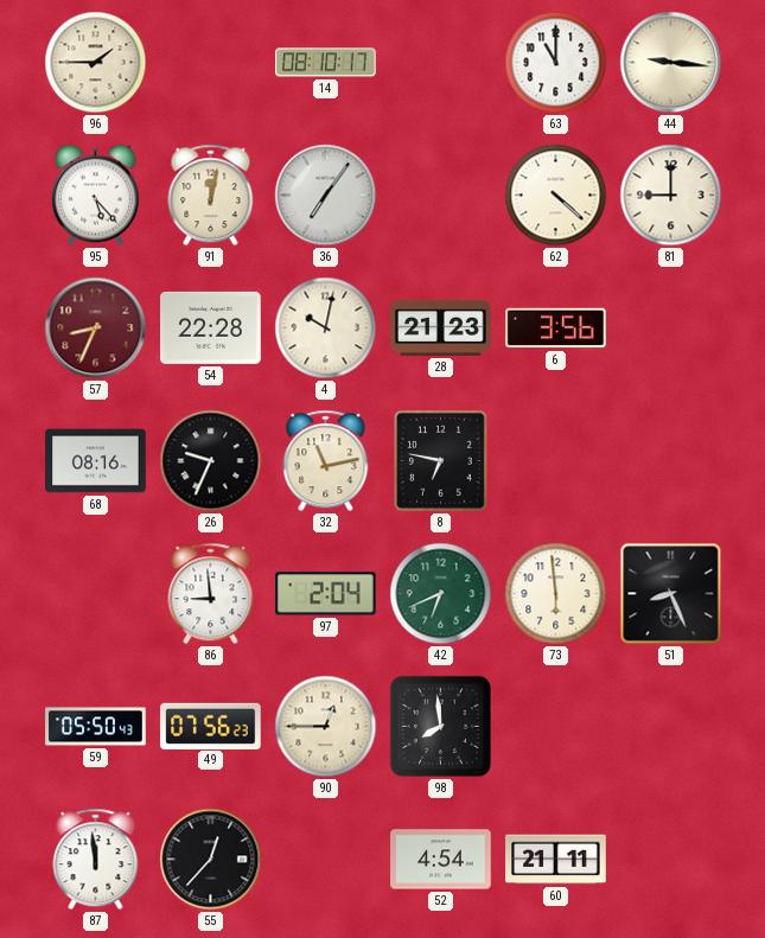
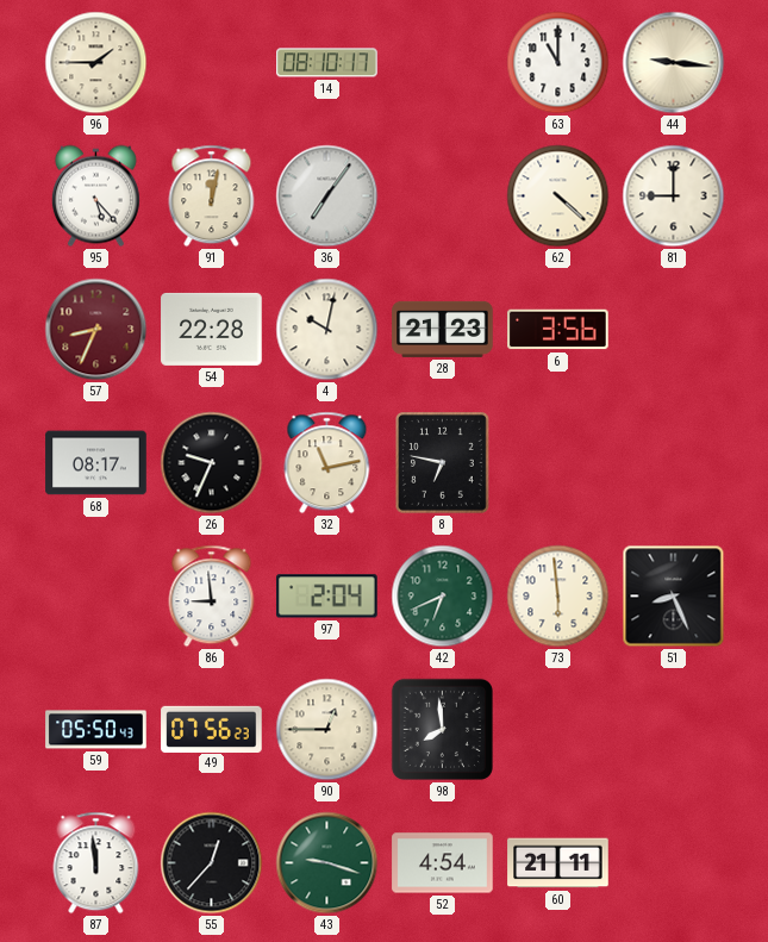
68: 08:16 -> 08:17 (96, 463)
43: none -> 9:18 (327, 863)
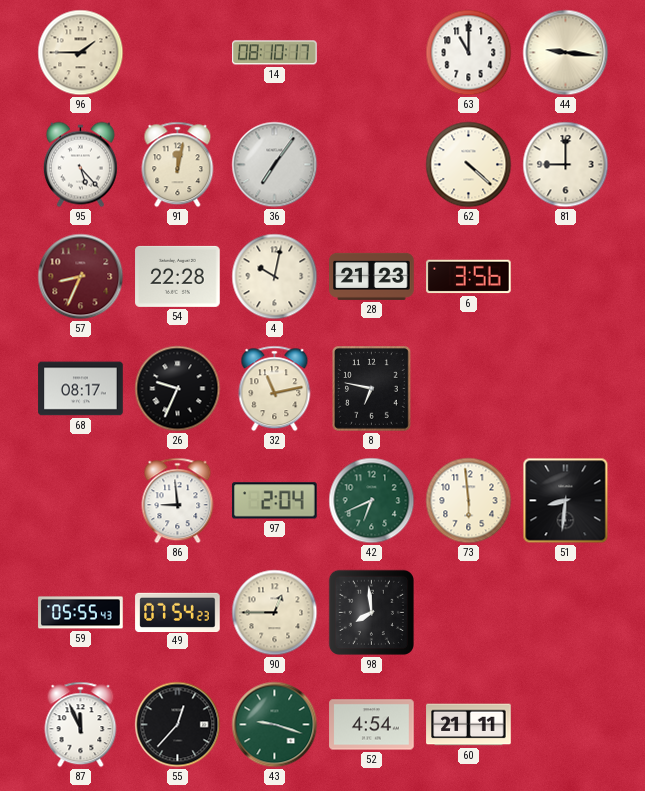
51: 8:26 -> 8:31 (566, 501)
59: 05:50 -> 05:55 (81, 613)
49: 07:56 -> 07:54 (178, 612)
87: 11:59 -> 11:56 (81, 725)
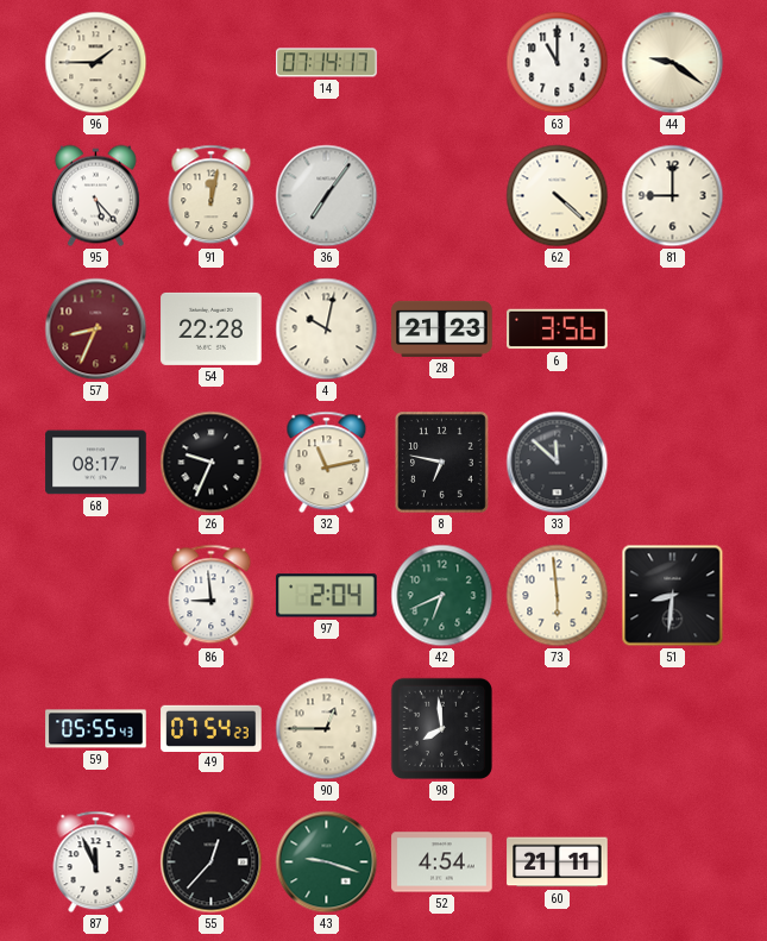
14: 08:10 -> 07:14 (327, 63)
44: 9:16 -> 9:21 (673, 63)
33: none -> 11:52 (558, 463)
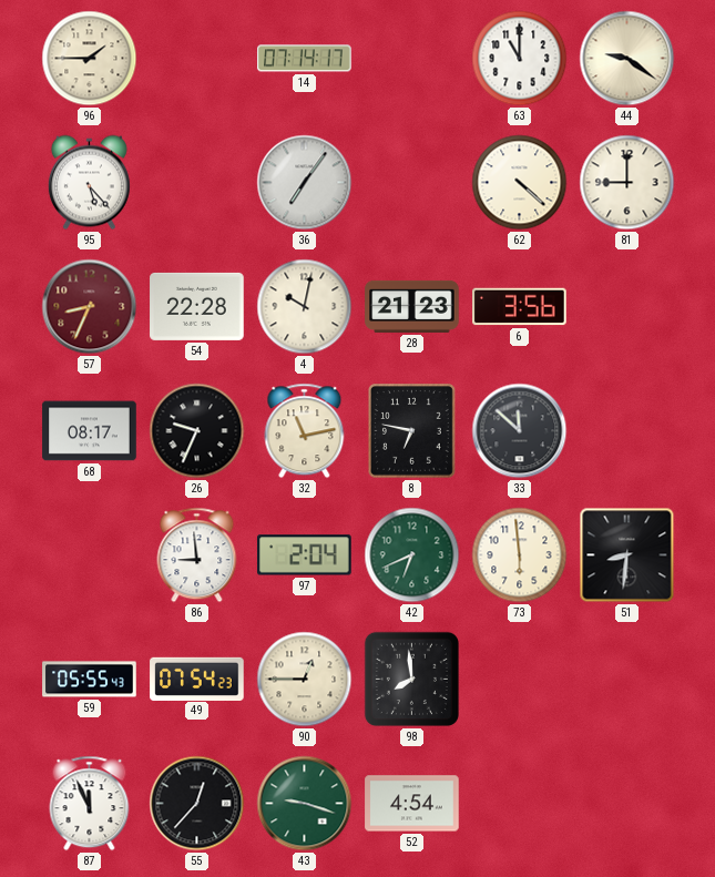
91: 12:02 -> none (212, 196)
60: 21:11 -> none (558, 862)
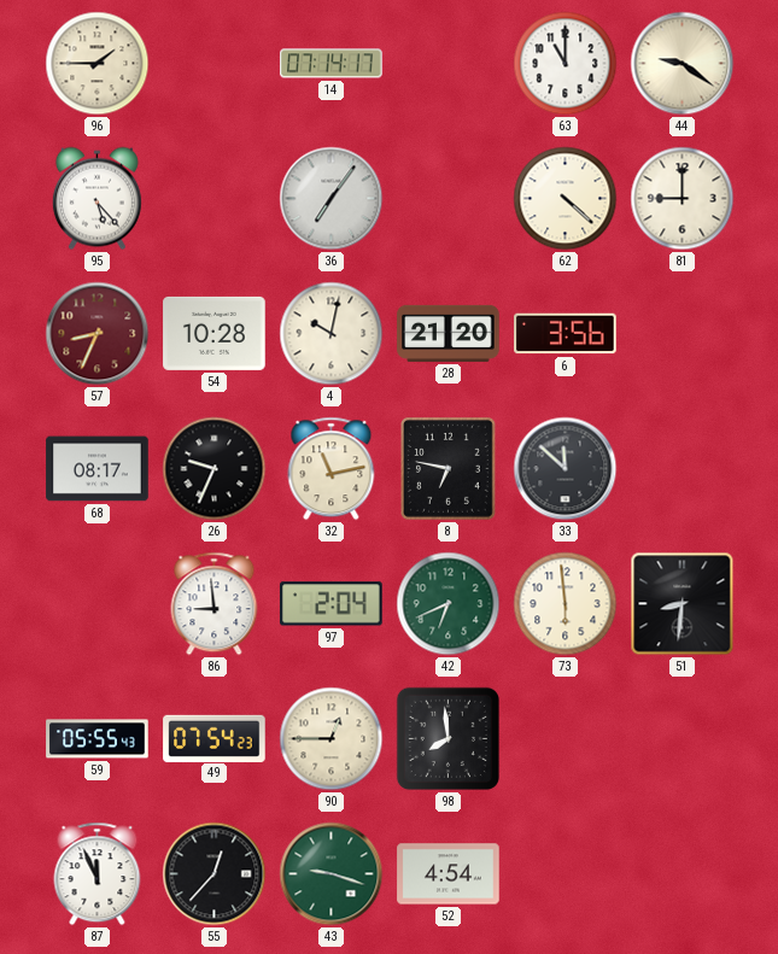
54: 22:28 -> 10:28 (215, 333)
28: 21:23 -> 21:20 (449, 333)
